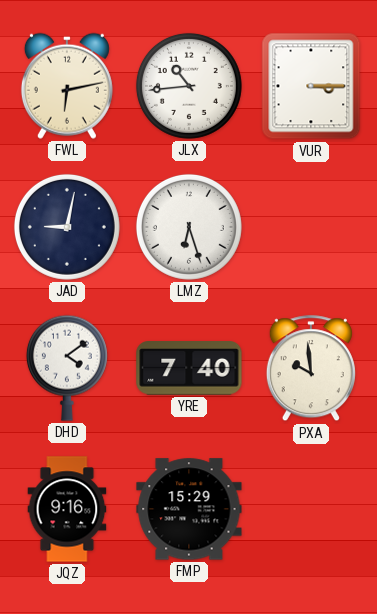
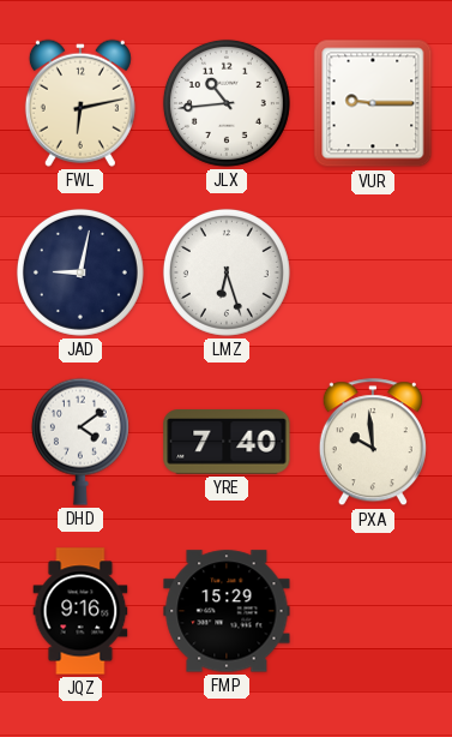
VUR: 3:15 -> 9:15 (373, 103)
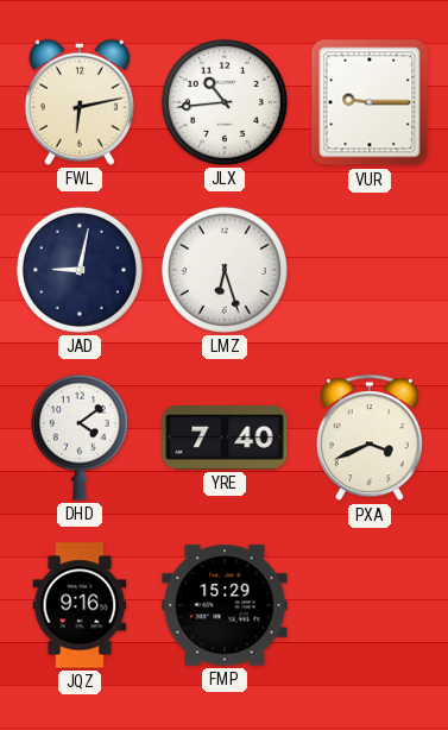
PXA: 9:59 -> 3:41 (370, 439)
